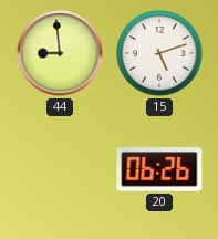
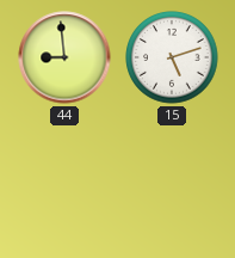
20: 06:26 -> none (159, 169)
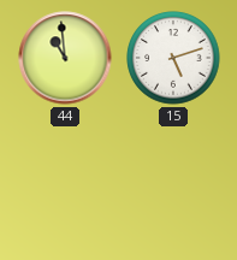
44: 8:59 -> 10:59 (65, 58)
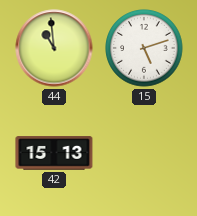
42: none -> 15:13 (54, 153)
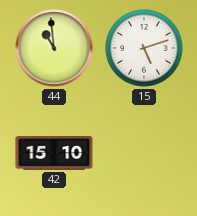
42: 15:13 -> 15:10 (54, 153)
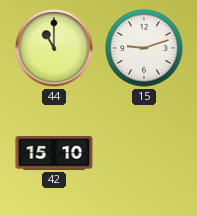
44: 10:59 -> 11:00 (54, 48)
15: 5:12 -> 9:12 (144, 48)
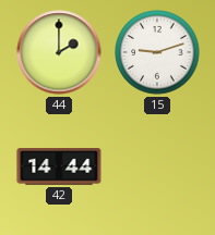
44: 11:00 -> 2:00 (59, 52)
42: 15:10 -> 14:44 (59, 166)
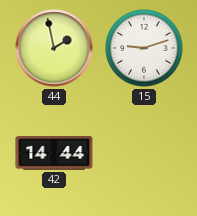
44: 2:00 -> 1:58 (54, 48)
